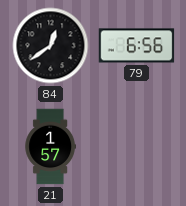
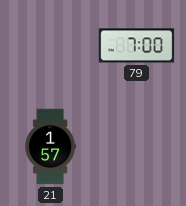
84: 12:39 -> none (51, 46)
79: 6:56 -> 7:00 (137, 46)
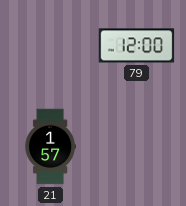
79: 7:00 -> 12:00 (137, 46)
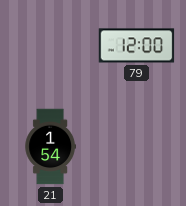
21: 1:57 -> 1:54 (50, 147)
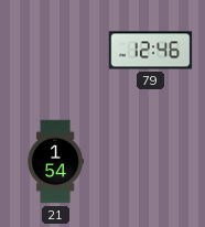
79: 12:00 -> 12:46 (151, 51)
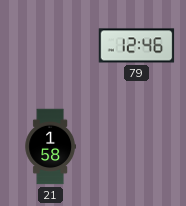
21: 1:54 -> 1:58 (50, 147)
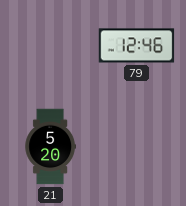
21: 1:58 -> 5:20 (50, 147)
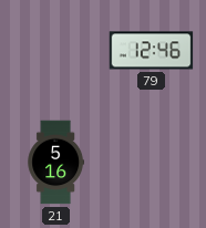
21: 5:20 -> 5:16 (55, 163)
